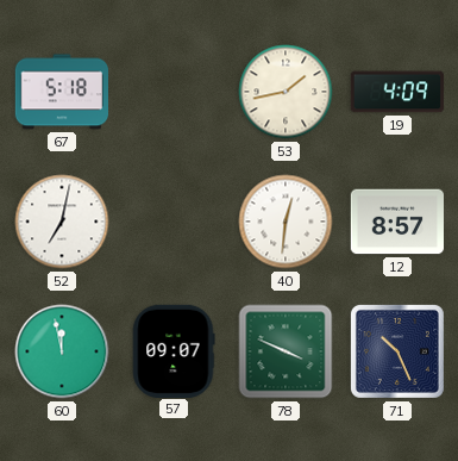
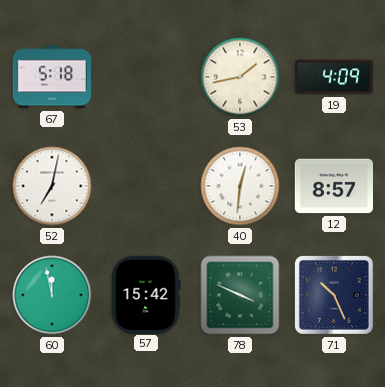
57: 09:07 -> 15:42 (146, 294)
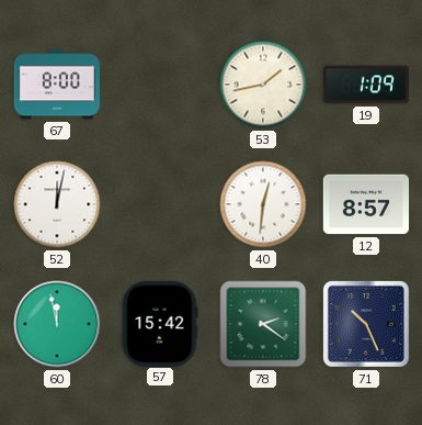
67: 5:18 -> 8:00 (56, 85)
19: 4:09 -> 1:09 (365, 85)
52: 7:02 -> 12:02 (57, 204)
78: 3:49 -> 2:21 (263, 324)
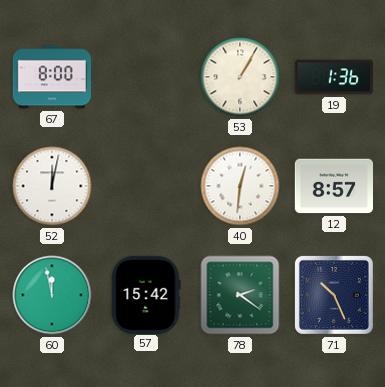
53: 1:43 -> 1:05 (240, 77)
19: 1:09 -> 1:36 (333, 77)
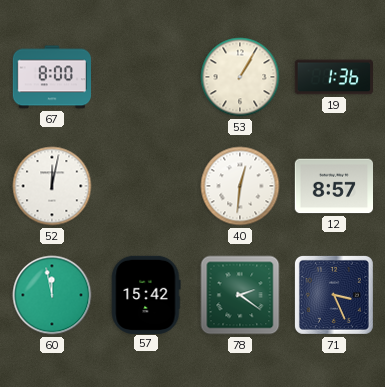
71: 10:26 -> 3:26 (334, 295)
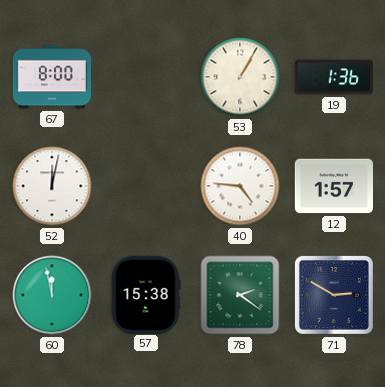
40: 12:31 -> 4:46 (240, 186)
12: 8:57 -> 1:57 (333, 186)
57: 15:42 -> 15:38 (146, 294)
71: 3:26 -> 2:50 (334, 295)
